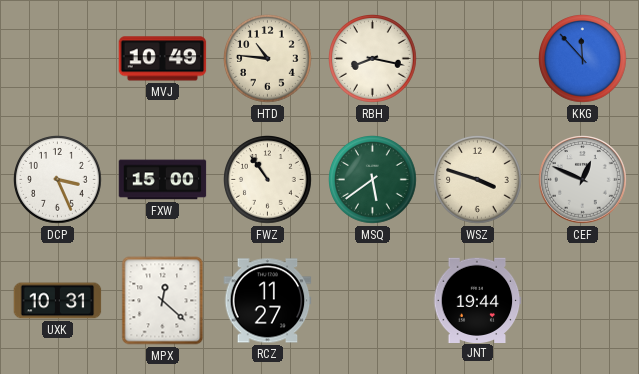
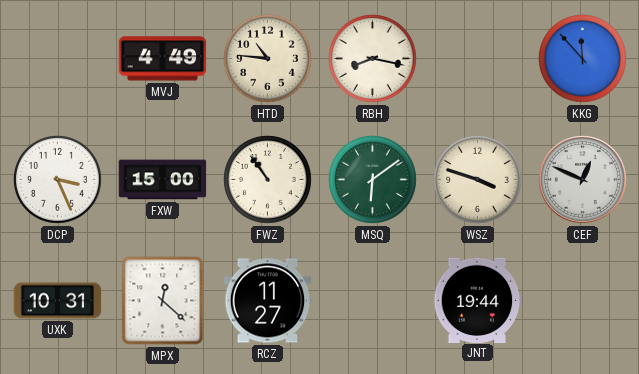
MVJ: 10:49 -> 4:49 (163, 59)
MSQ: 5:39 -> 6:09 (373, 180)
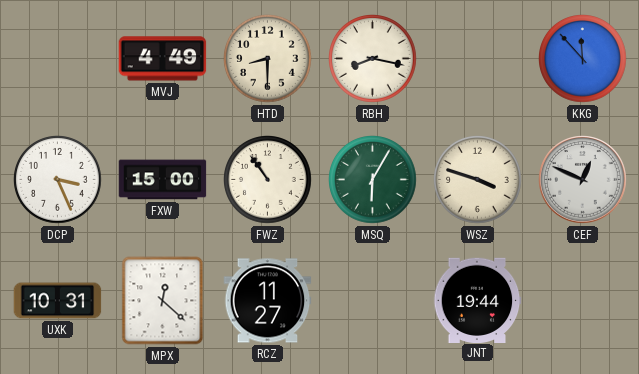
HTD: 10:46 -> 8:30 (268, 59)
MSQ: 6:09 -> 6:05 (373, 180)
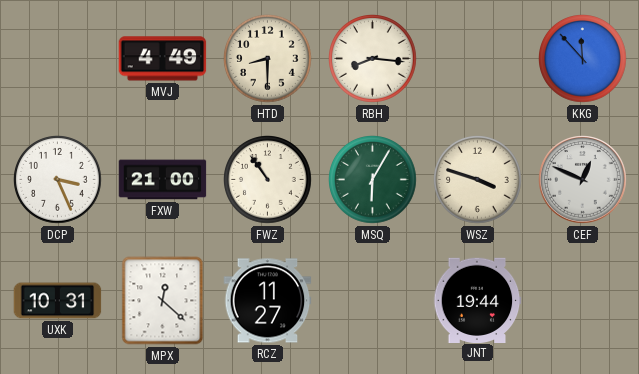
RBH: 8:17 -> 8:16 (373, 59)
FXW: 15:00 -> 21:00 (163, 180)
